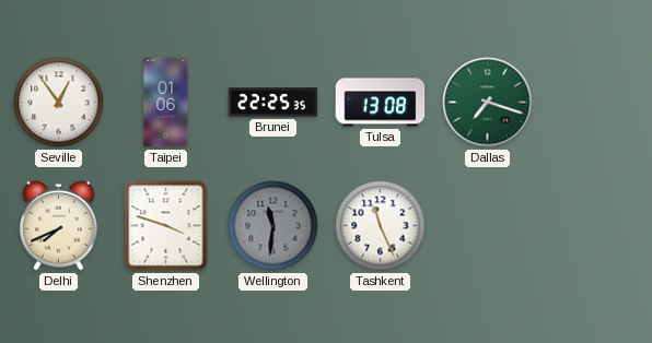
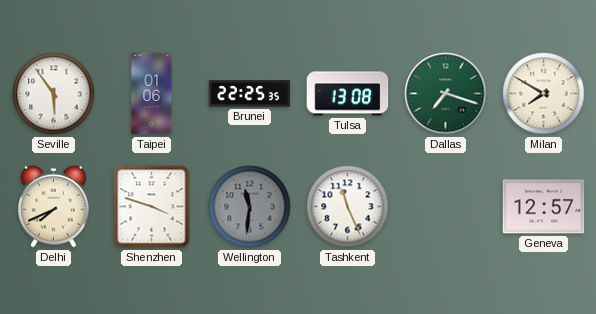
Seville: 12:54 -> 5:54 (54, 94)
Milan: none -> 7:50 (544, 94)
Geneva: none -> 12:57 (544, 207)
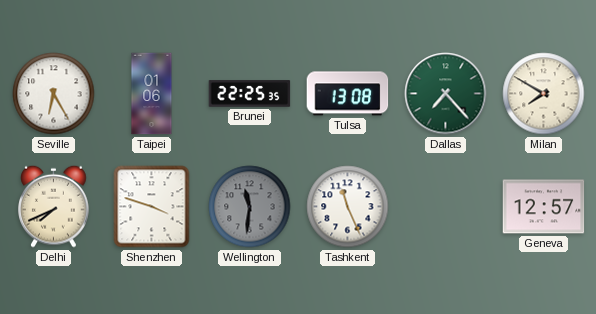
Seville: 5:54 -> 6:25 (54, 94)
Dallas: 7:18 -> 7:23 (446, 94)
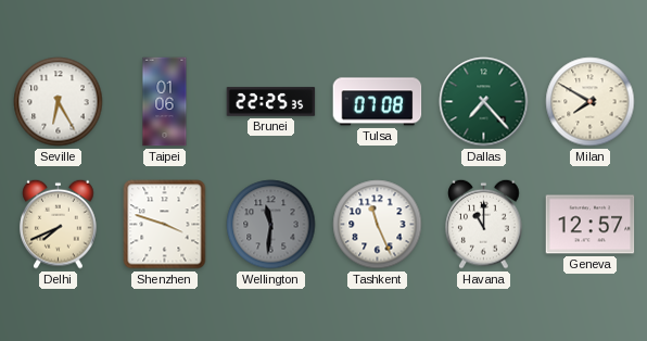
Tulsa: 13:08 -> 07:08 (378, 102)
Havana: none -> 11:00 (484, 224)
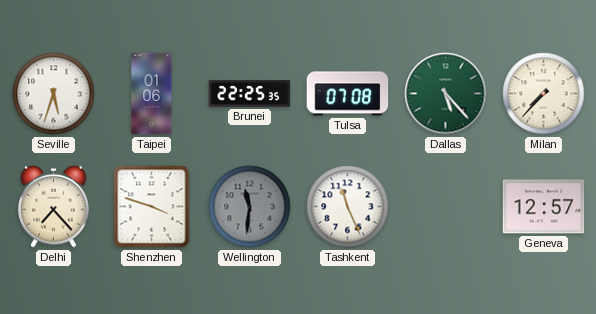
Seville: 6:25 -> 5:33 (54, 94)
Dallas: 7:23 -> 5:23 (446, 94)
Milan: 7:50 -> 7:37 (544, 94)
Delhi: 7:41 -> 7:23 (54, 206)
Havana: 11:00 -> none (484, 224)
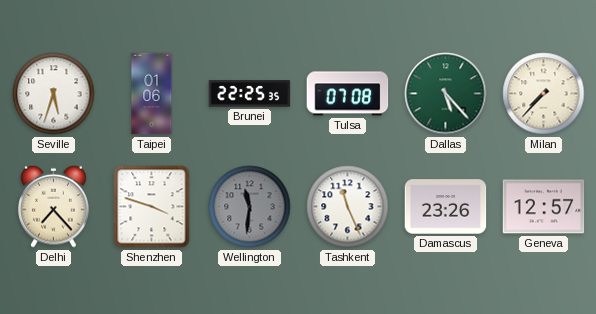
Damascus: none -> 23:26 (446, 207)
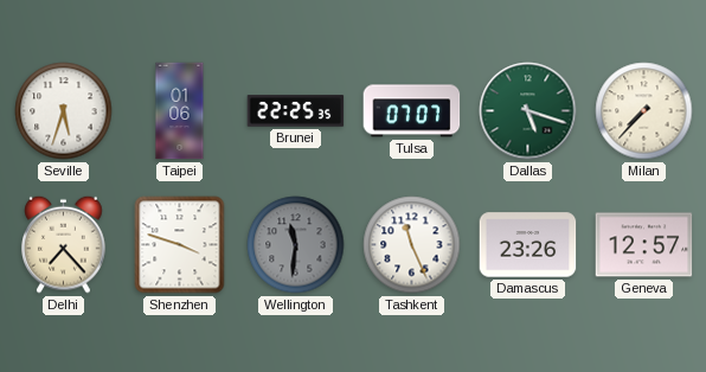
Tulsa: 07:08 -> 07:07 (412, 111)
Dallas: 5:23 -> 5:18 (528, 111)
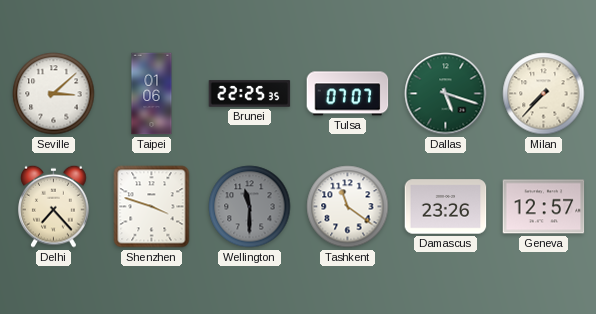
Seville: 5:33 -> 3:08 (54, 94)
Wellington: 11:31 -> 11:30 (250, 207)
Tashkent: 11:26 -> 11:21 (348, 207)
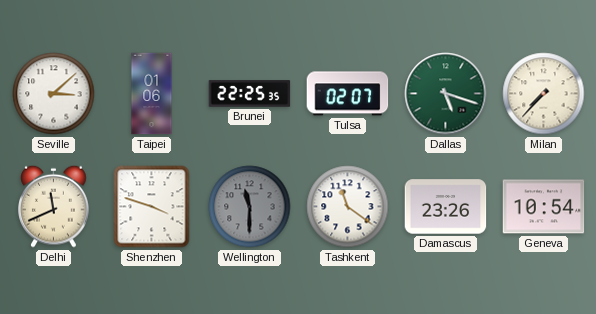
Tulsa: 07:07 -> 02:07 (348, 94)
Delhi: 7:23 -> 11:41 (54, 206)
Geneva: 12:57 -> 10:54 (544, 207)
